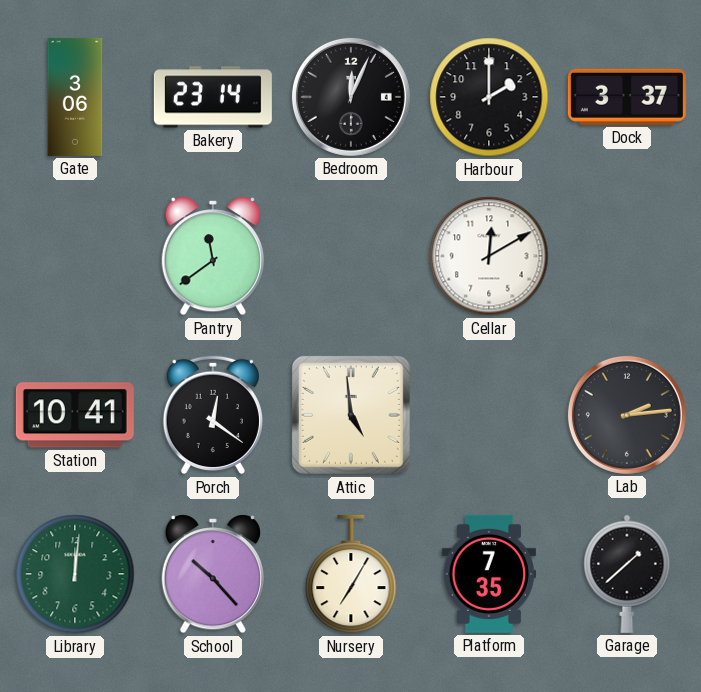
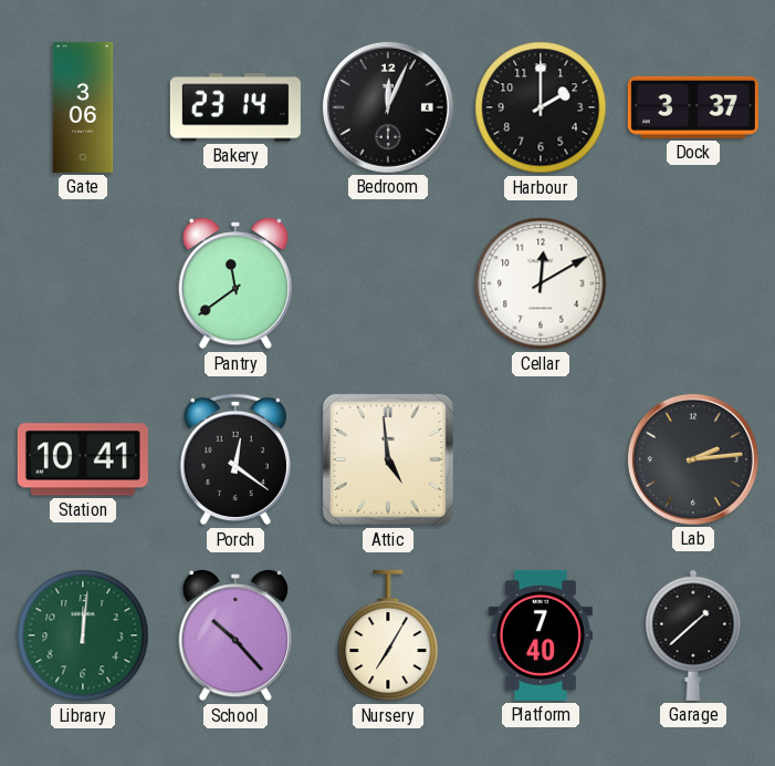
Platform: 7:35 -> 7:40 (540, 635)
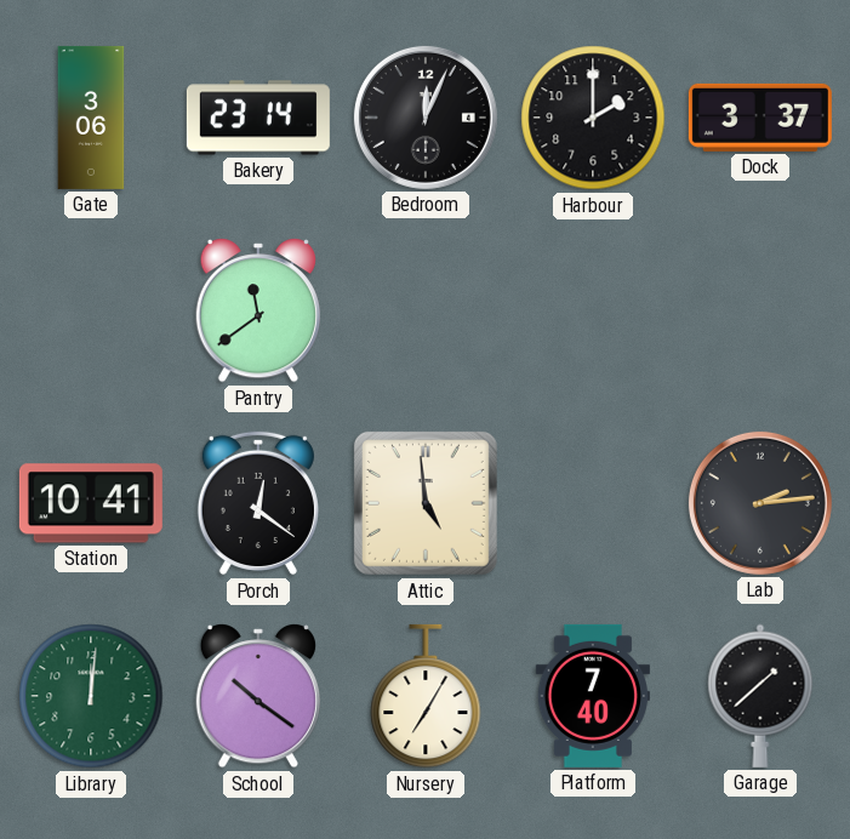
Cellar: 12:10 -> none (541, 283)
School: 10:23 -> 10:21 (257, 697)
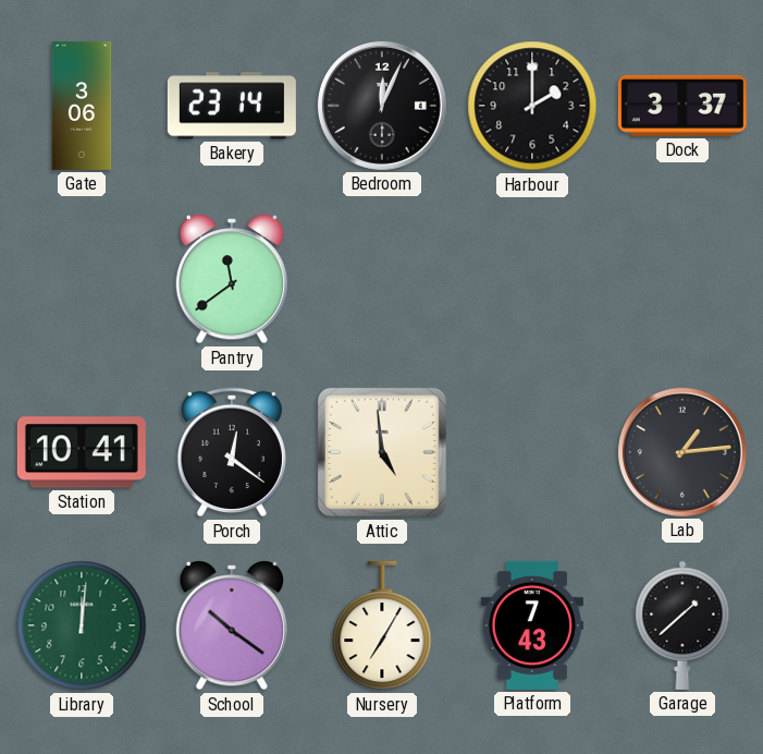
Lab: 2:14 -> 1:14 (682, 452)
Platform: 7:40 -> 7:43 (531, 625)
